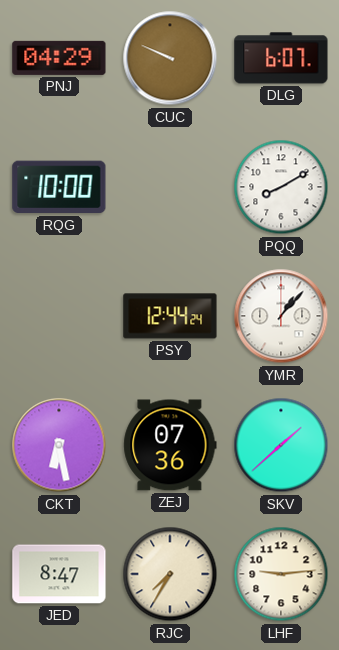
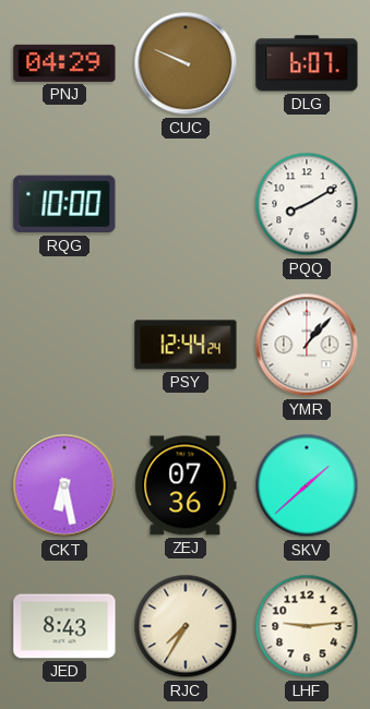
JED: 8:47 -> 8:43 (64, 626)
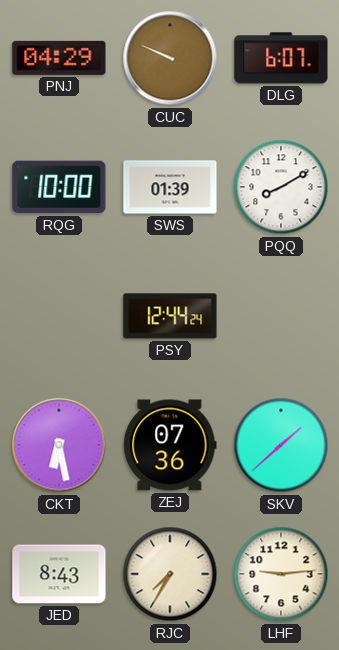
SWS: none -> 01:39 (170, 187)
YMR: 1:07 -> none (307, 345)
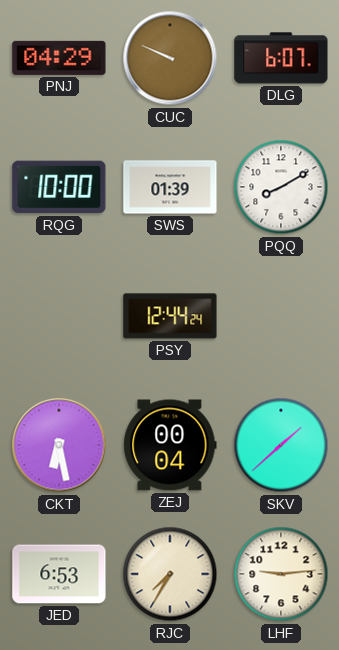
ZEJ: 07:36 -> 00:04 (170, 445)
JED: 8:43 -> 6:53 (59, 574)
